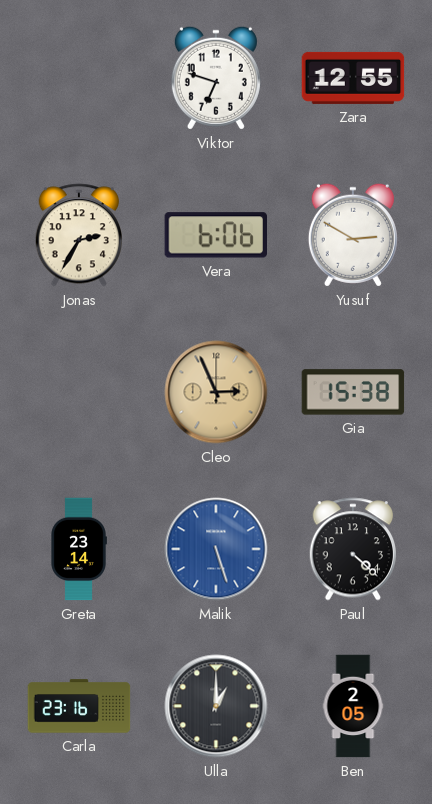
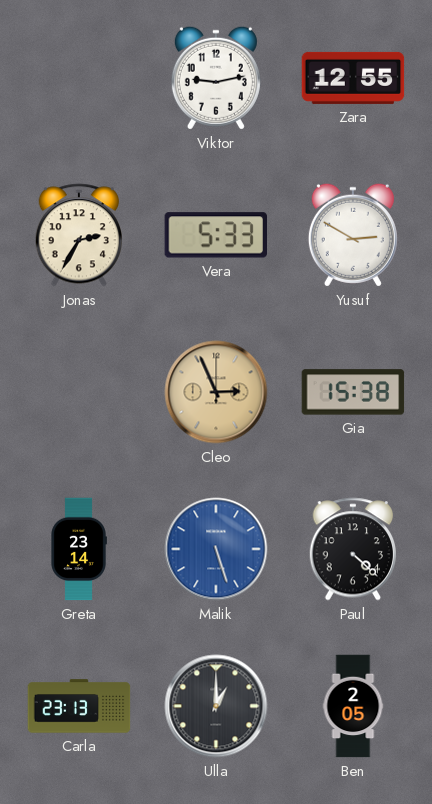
Viktor: 6:48 -> 9:13 (216, 78)
Vera: 6:06 -> 5:33 (215, 235)
Carla: 23:16 -> 23:13 (79, 706)
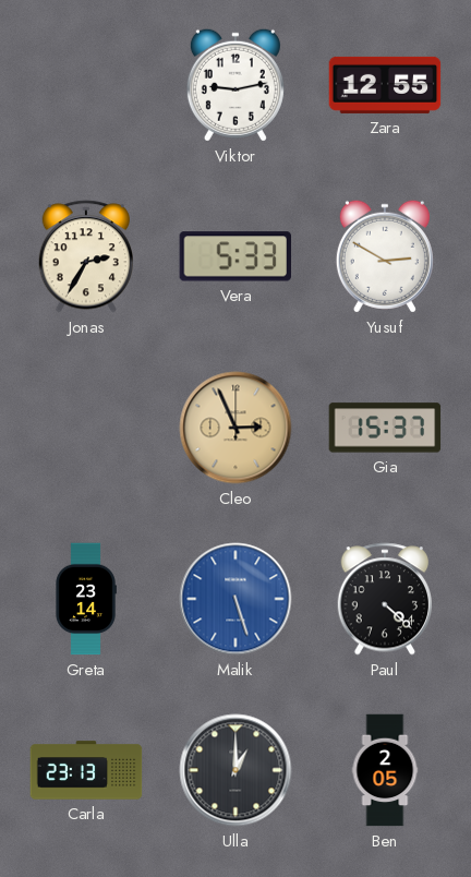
Gia: 15:38 -> 15:37 (385, 428)
